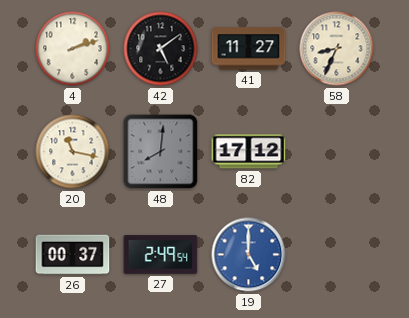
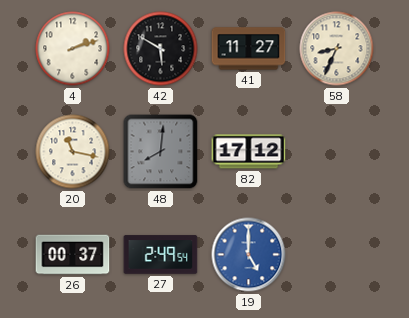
42: 5:09 -> 5:50 (161, 49)
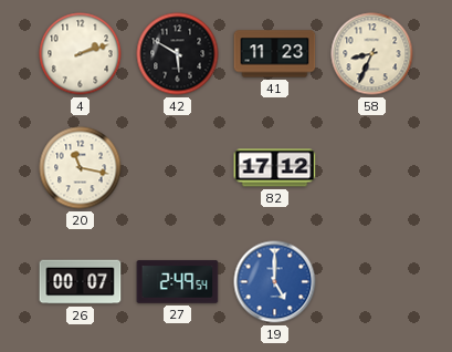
41: 11:27 -> 11:23 (275, 54)
48: 8:01 -> none (161, 152)
26: 00:37 -> 00:07 (81, 282)
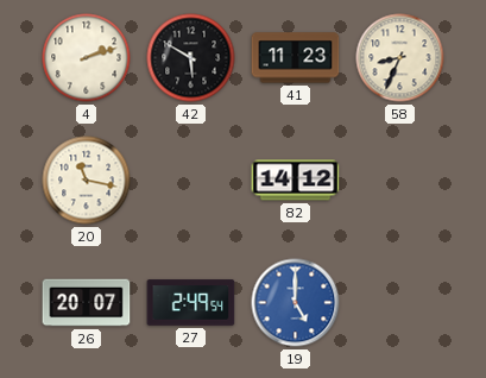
82: 17:12 -> 14:12 (296, 181)
26: 00:07 -> 20:07 (87, 303)
